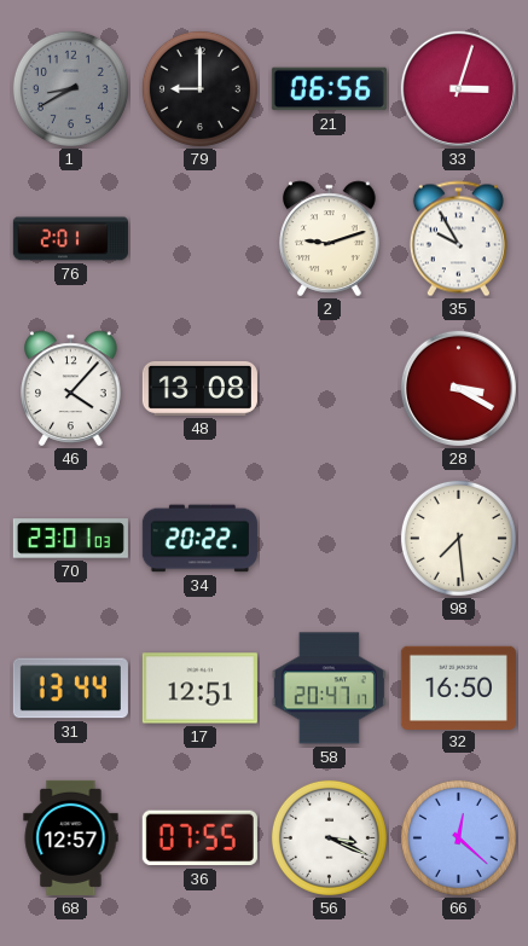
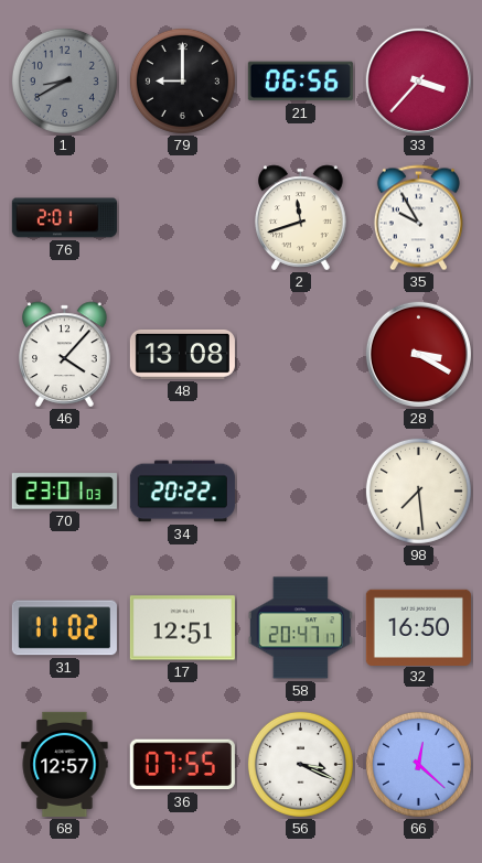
33: 3:03 -> 3:37 (418, 80)
2: 9:12 -> 11:42 (301, 218)
31: 13:44 -> 11:02 (64, 628)
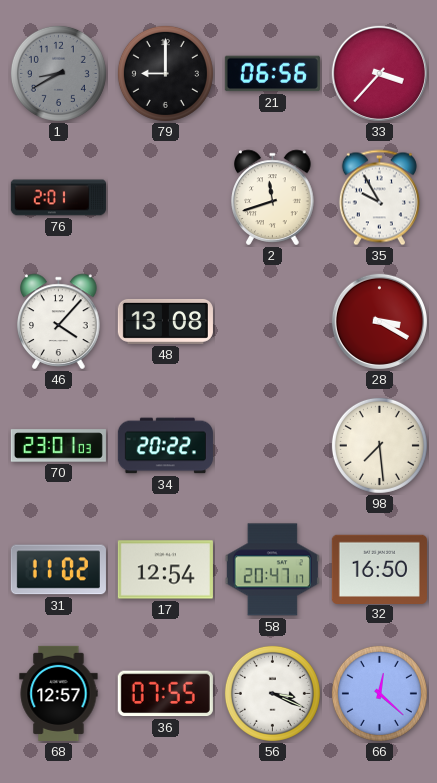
17: 12:51 -> 12:54 (165, 570)
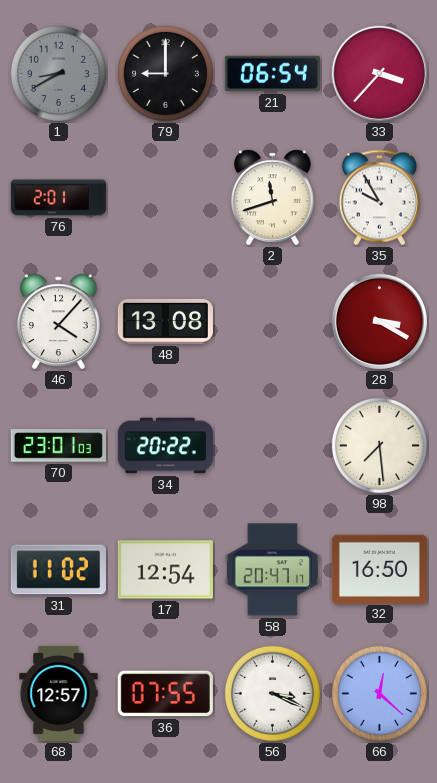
21: 06:56 -> 06:54 (272, 74)
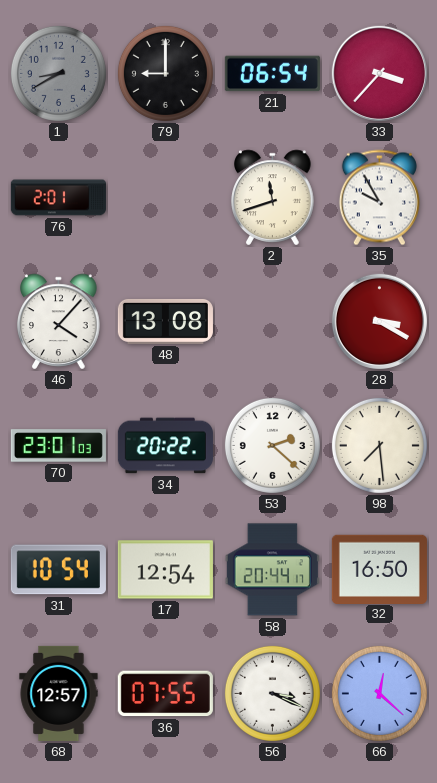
53: none -> 2:22 (272, 445)
31: 11:02 -> 10:54 (58, 570)
58: 20:47 -> 20:44 (272, 570)
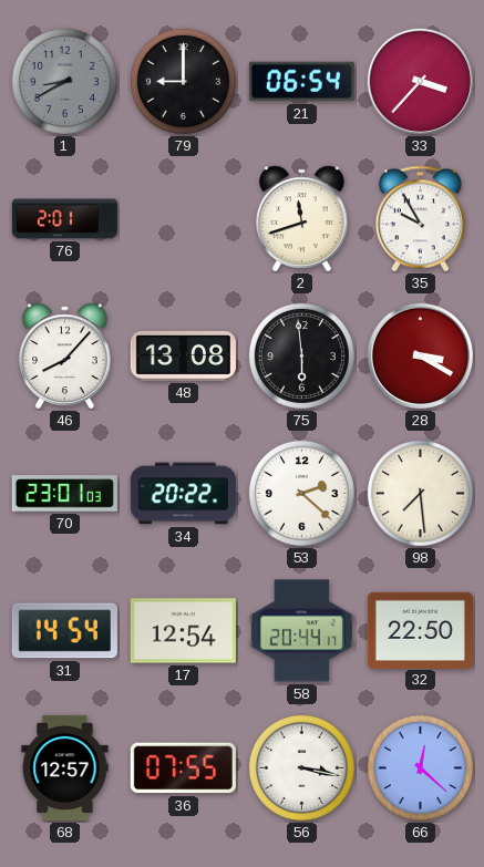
46: 4:07 -> 8:07 (65, 357)
75: none -> 5:59 (301, 355)
31: 10:54 -> 14:54 (64, 631)
32: 16:50 -> 22:50 (420, 630)
56: 3:19 -> 3:17 (301, 767)
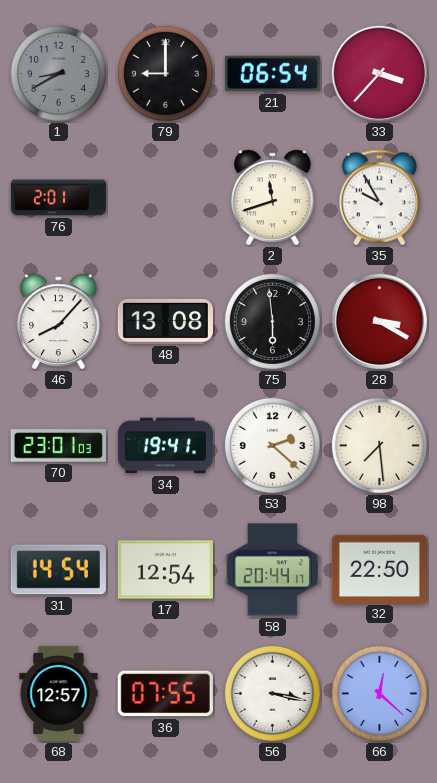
34: 20:22 -> 19:41 (165, 446)
